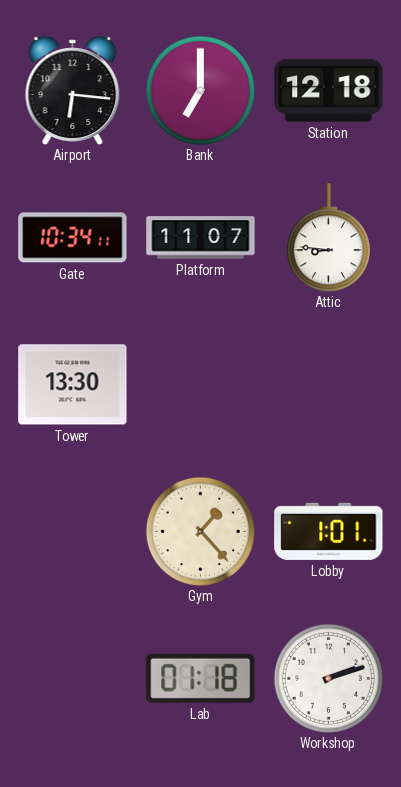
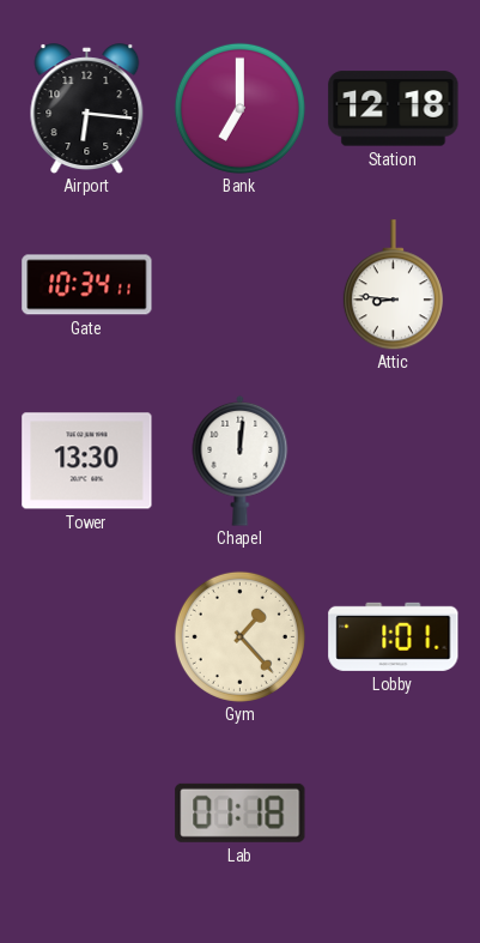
Platform: 11:07 -> none (201, 238)
Chapel: none -> 12:01 (241, 460)
Workshop: 2:12 -> none (328, 678)
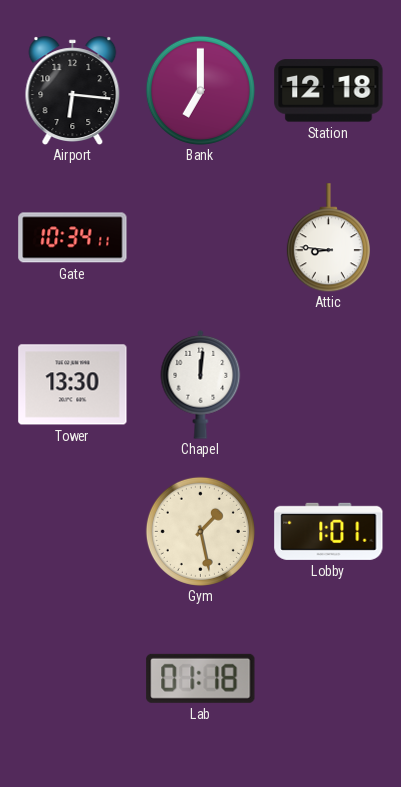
Gym: 1:23 -> 1:28 (200, 531)
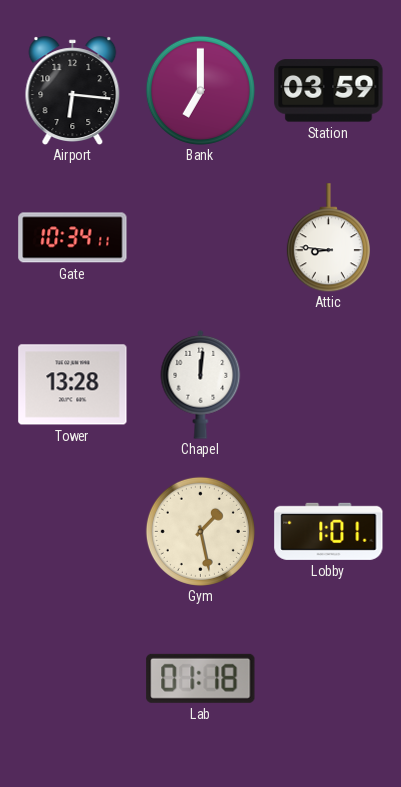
Station: 12:18 -> 03:59 (329, 91)
Tower: 13:30 -> 13:28 (73, 385)
